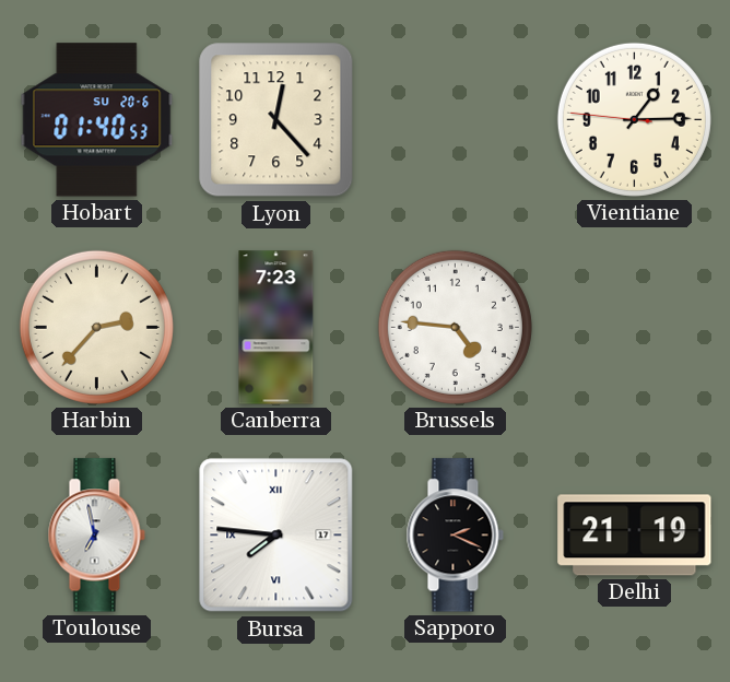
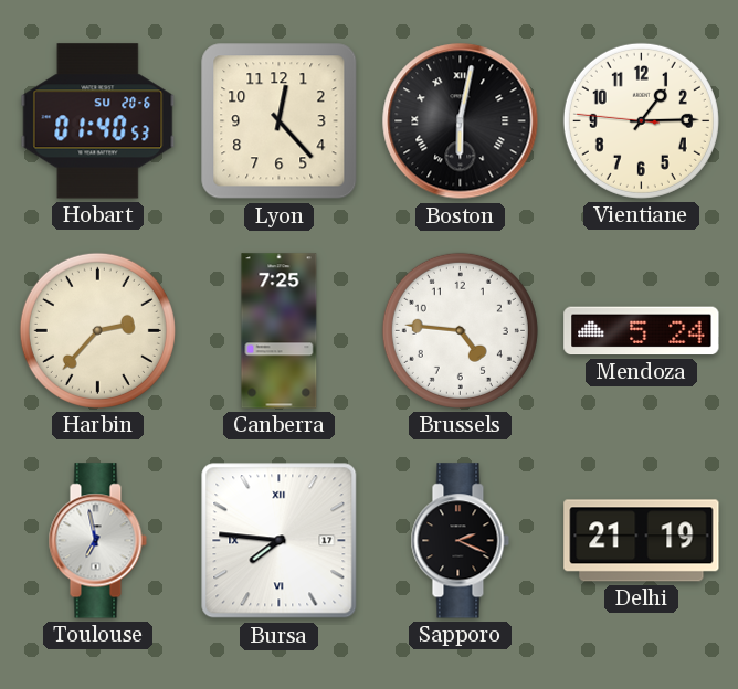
Boston: none -> 6:02 (461, 121)
Canberra: 7:23 -> 7:25 (280, 331)
Mendoza: none -> 5:24 (642, 331)
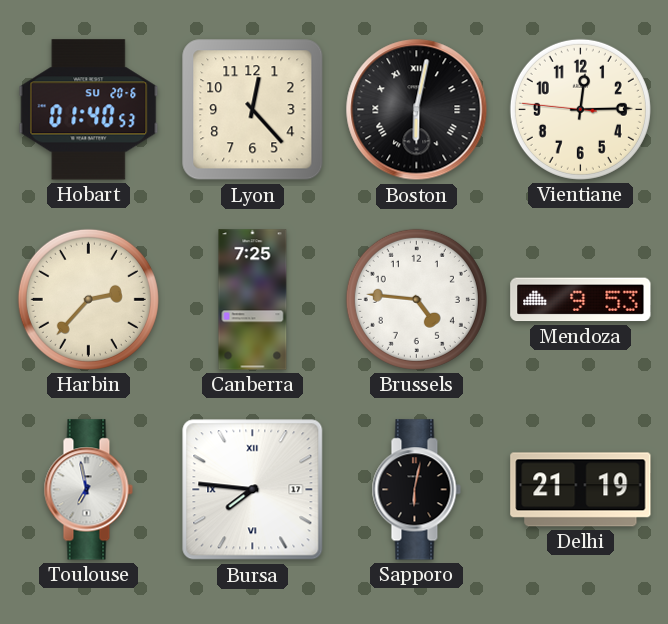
Vientiane: 1:14 -> 12:14 (580, 109)
Mendoza: 5:24 -> 9:53 (581, 300)
Sapporo: 2:19 -> 6:02 (416, 490)
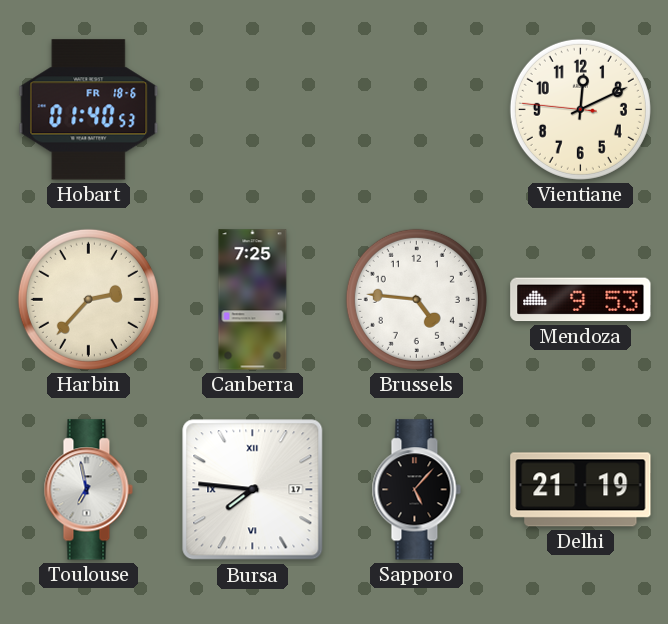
Hobart date: SU 20-6 -> FR 18-6 (89, 110)
Lyon: 12:23 -> none (253, 110)
Boston: 6:02 -> none (417, 110)
Vientiane: 12:14 -> 12:10 (580, 109)
Sapporo: 6:02 -> 5:07 (416, 490)
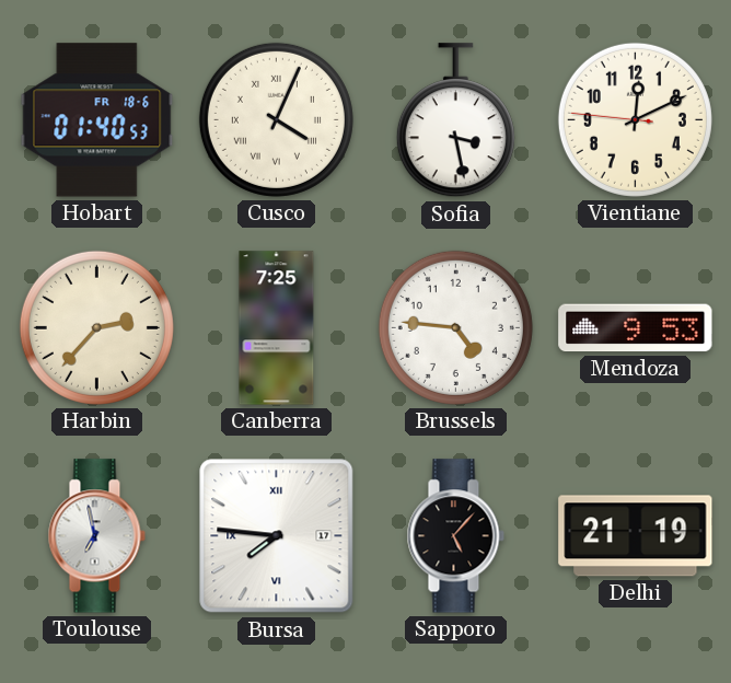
Cusco: none -> 4:04 (276, 119)
Sofia: none -> 3:28 (455, 120)
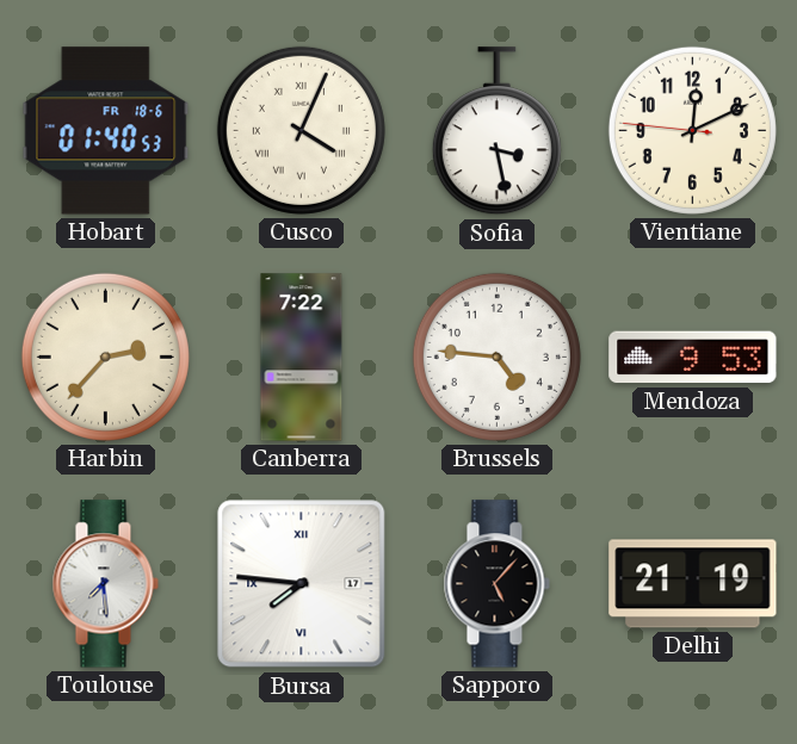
Canberra: 7:25 -> 7:22 (302, 358)
Toulouse: 6:58 -> 7:29 (105, 584)
